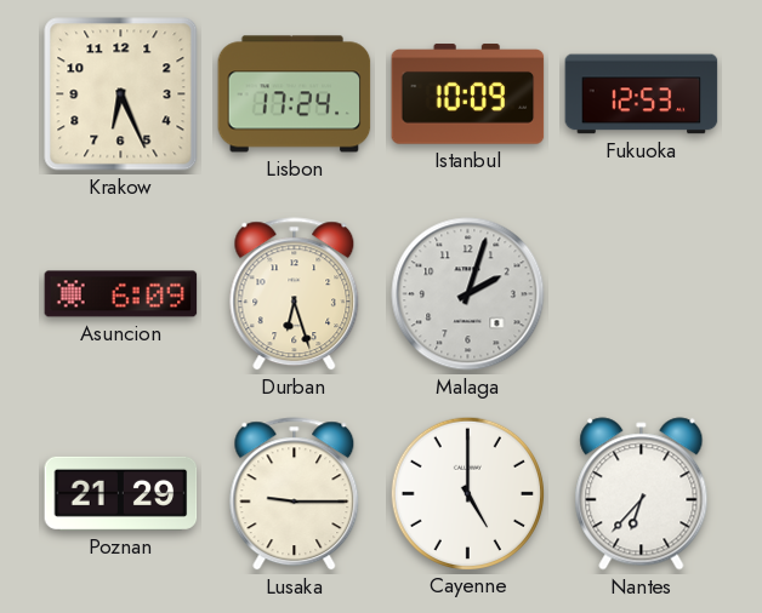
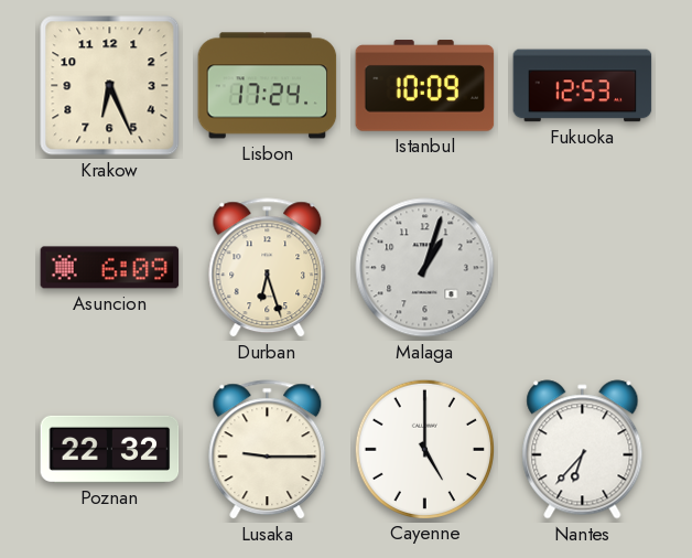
Malaga: 2:03 -> 1:03 (425, 268)
Poznan: 21:29 -> 22:32 (110, 449)
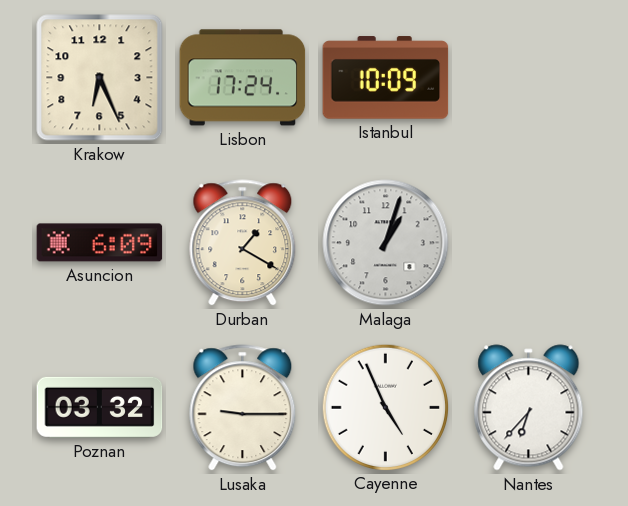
Fukuoka: 12:53 -> none (583, 86)
Durban: 6:27 -> 1:20 (243, 243)
Poznan: 22:32 -> 03:32 (100, 407)
Cayenne: 5:00 -> 4:56 (385, 407)
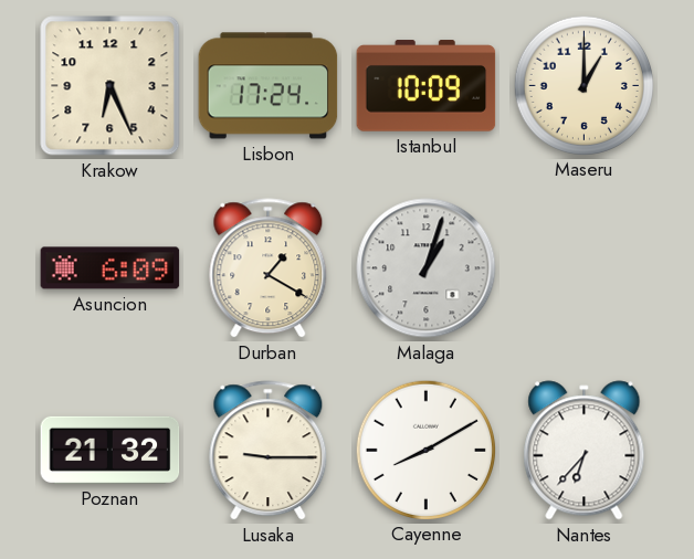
Maseru: none -> 1:00 (583, 85)
Poznan: 03:32 -> 21:32 (111, 450)
Cayenne: 4:56 -> 8:10 (425, 450)
